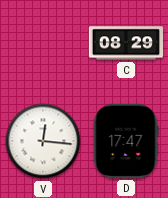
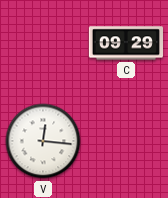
C: 08:29 -> 09:29 (125, 43)
D: 17:47 -> none (126, 141)
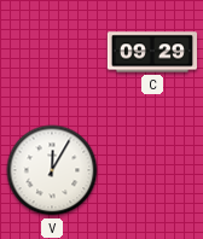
V: 12:16 -> 12:05 (52, 170)
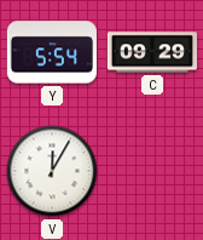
Y: none -> 5:54 (52, 52)
